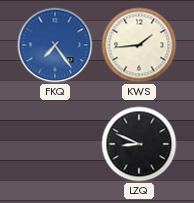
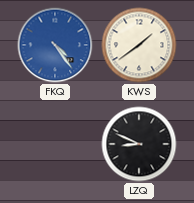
FKQ: 7:24 -> 4:24 (55, 45)
KWS: 1:44 -> 1:39 (139, 45)
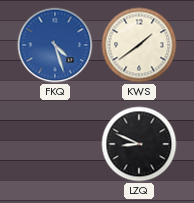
FKQ: 4:24 -> 4:27 (55, 45)
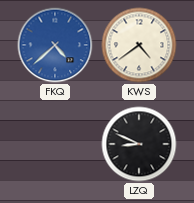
FKQ: 4:27 -> 4:38 (55, 45)
KWS: 1:39 -> 4:39 (139, 45)
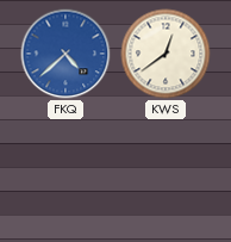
KWS: 4:39 -> 12:39 (166, 54)
LZQ: 8:49 -> none (139, 144)
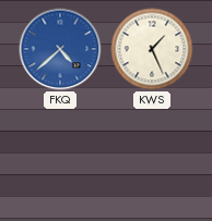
KWS: 12:39 -> 1:26 (152, 49)
